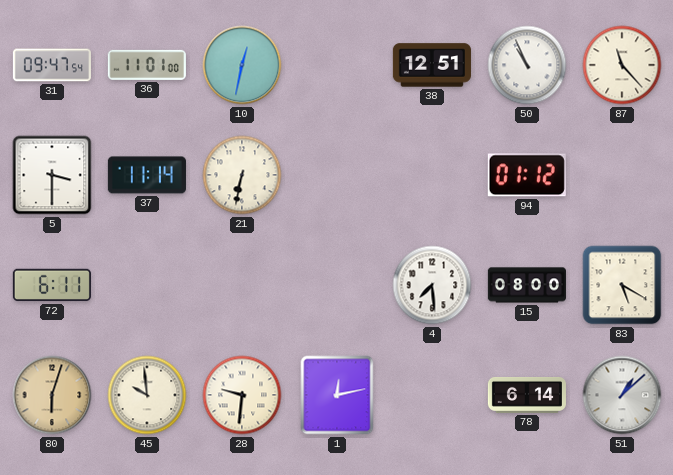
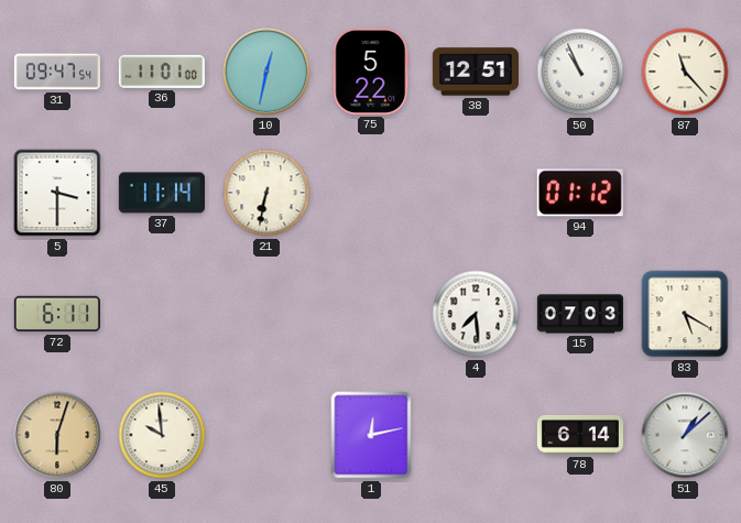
75: none -> 5:22 (371, 72)
15: 08:00 -> 07:03 (580, 314)
28: 9:31 -> none (242, 395)
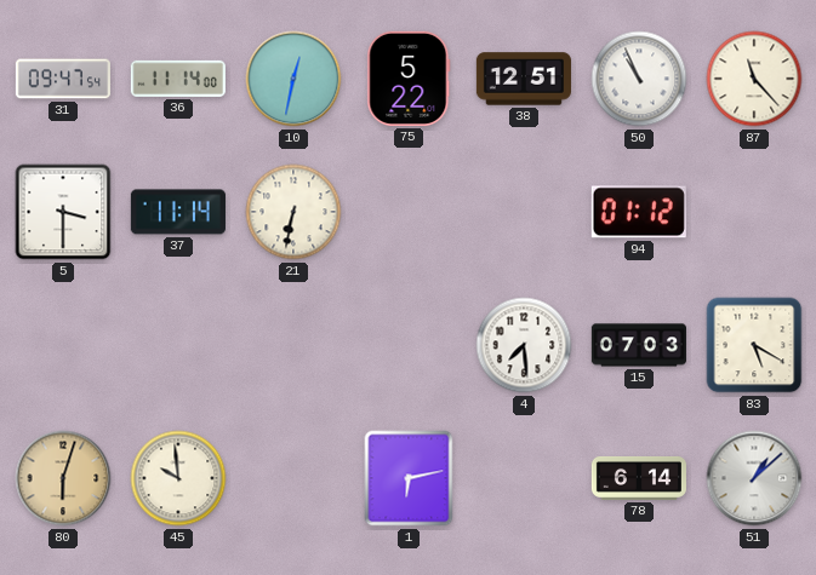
36: 11:01 -> 11:14 (178, 79)
72: 6:11 -> none (57, 314)
1: 12:13 -> 6:13 (409, 478)
